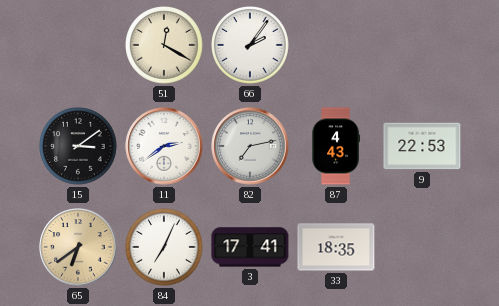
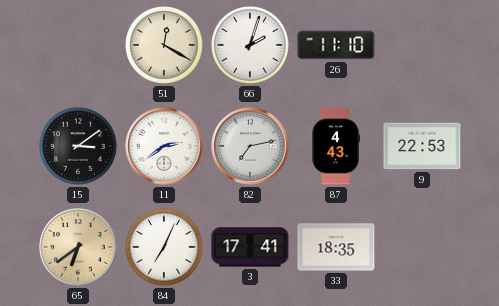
66: 2:06 -> 2:03 (250, 45)
26: none -> 11:10 (336, 45)
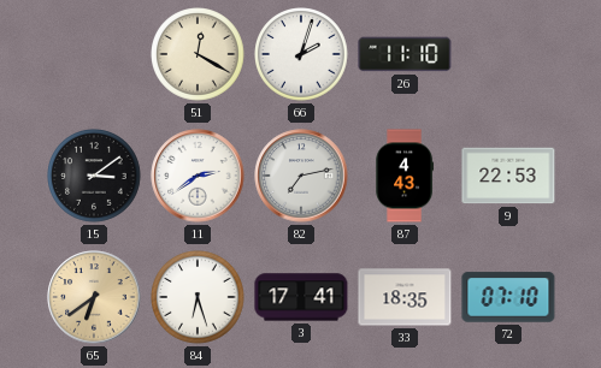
84: 7:04 -> 6:27 (198, 297)
72: none -> 07:10 (508, 297)
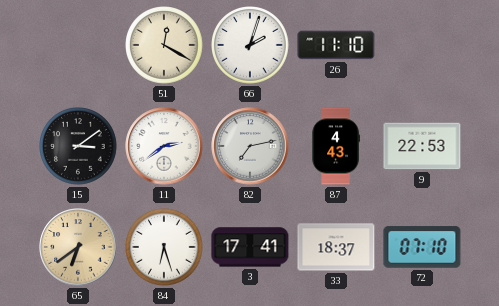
33: 18:35 -> 18:37 (336, 247)
